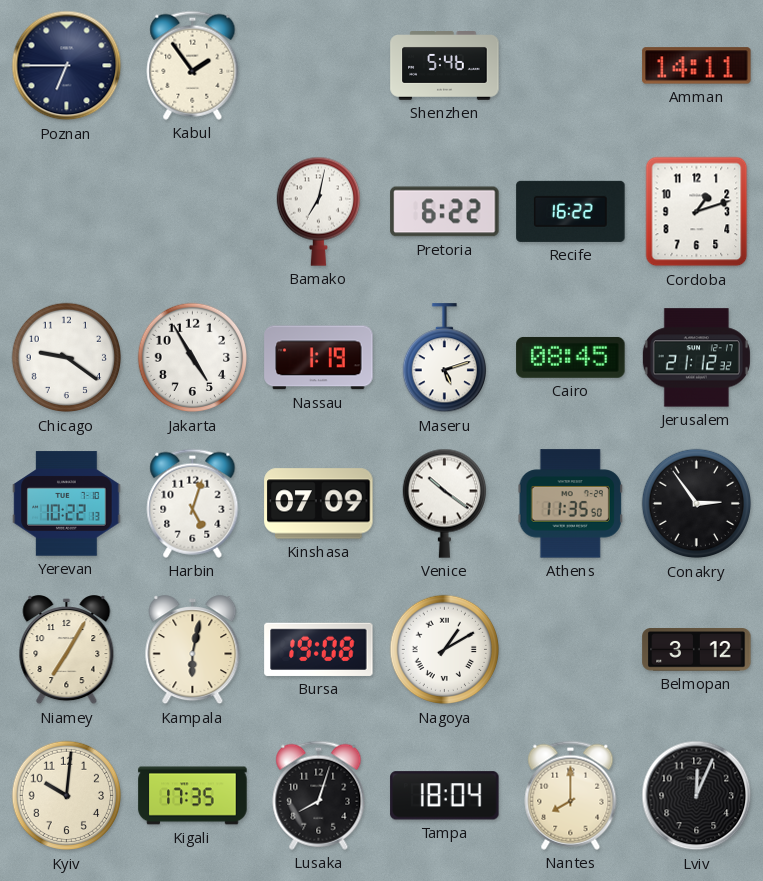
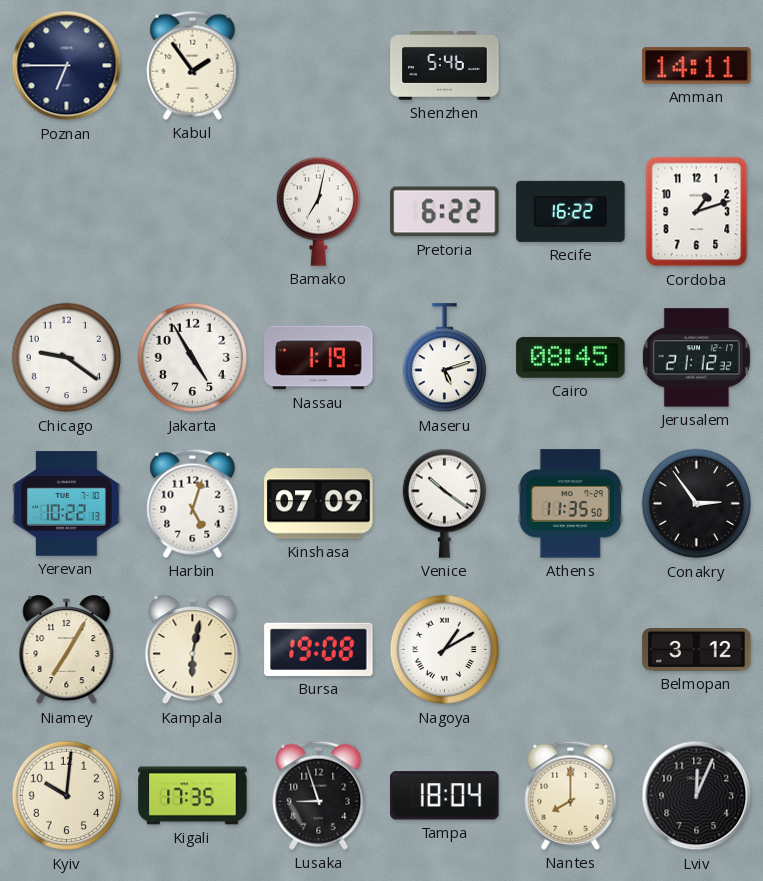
Lusaka: 8:03 -> 8:57 (319, 795)
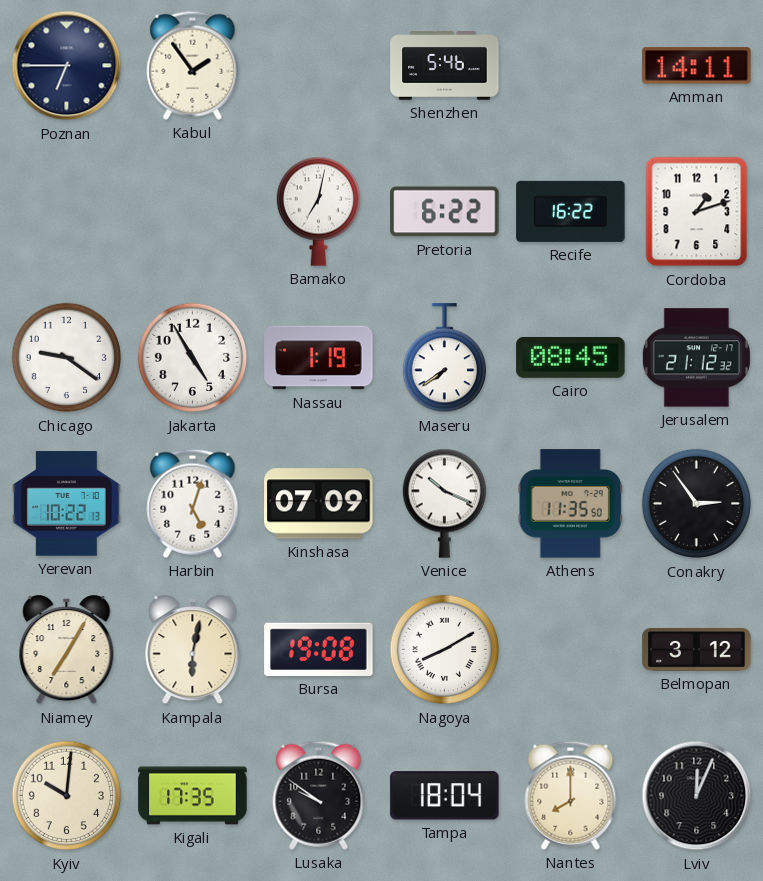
Maseru: 5:12 -> 7:39 (444, 358)
Venice: 10:21 -> 10:19 (444, 503)
Nagoya: 1:10 -> 8:10 (445, 650)
Lusaka: 8:57 -> 9:51 (319, 795)
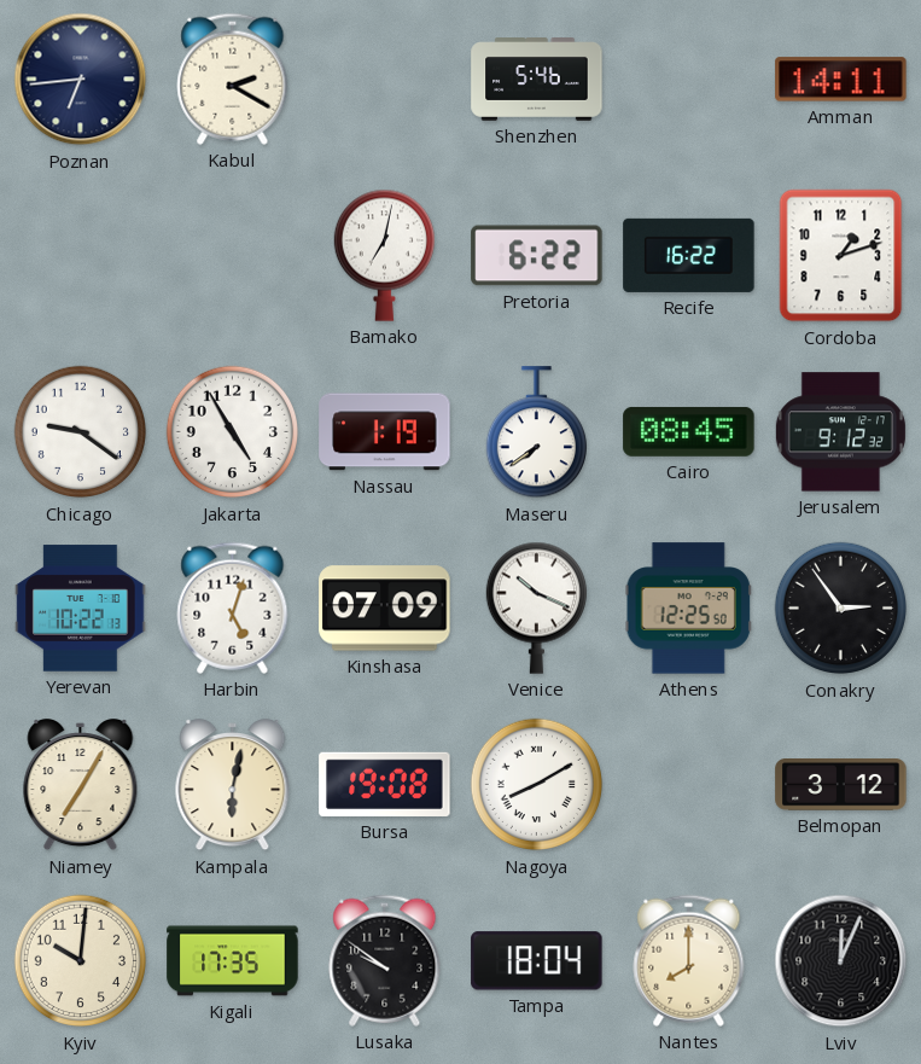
Poznan: 6:45 -> 6:44 (81, 80)
Kabul: 1:54 -> 2:20 (233, 79)
Jerusalem: 21:12 -> 9:12 (840, 432)
Athens: 11:35 -> 12:25 (688, 609)
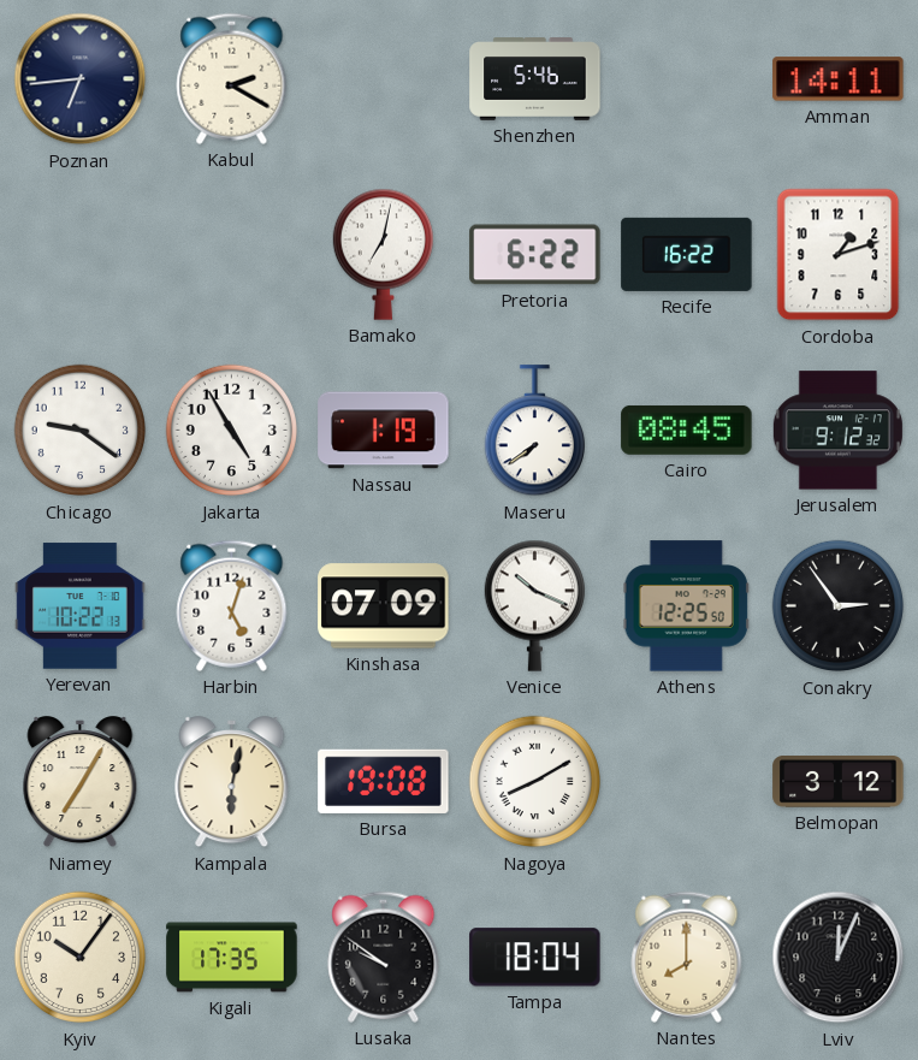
Kyiv: 10:01 -> 10:06 (81, 958)
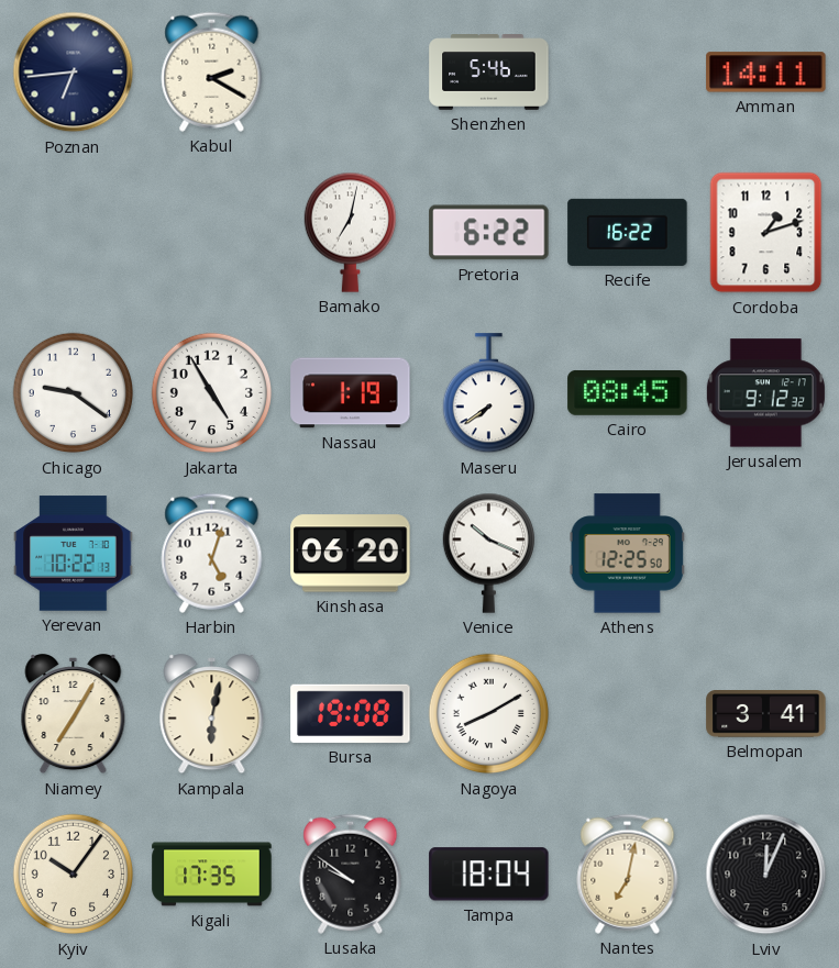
Kinshasa: 07:09 -> 06:20 (351, 554)
Conakry: 2:54 -> none (839, 606)
Belmopan: 3:12 -> 3:41 (766, 714)
Nantes: 8:00 -> 7:02 (628, 874)
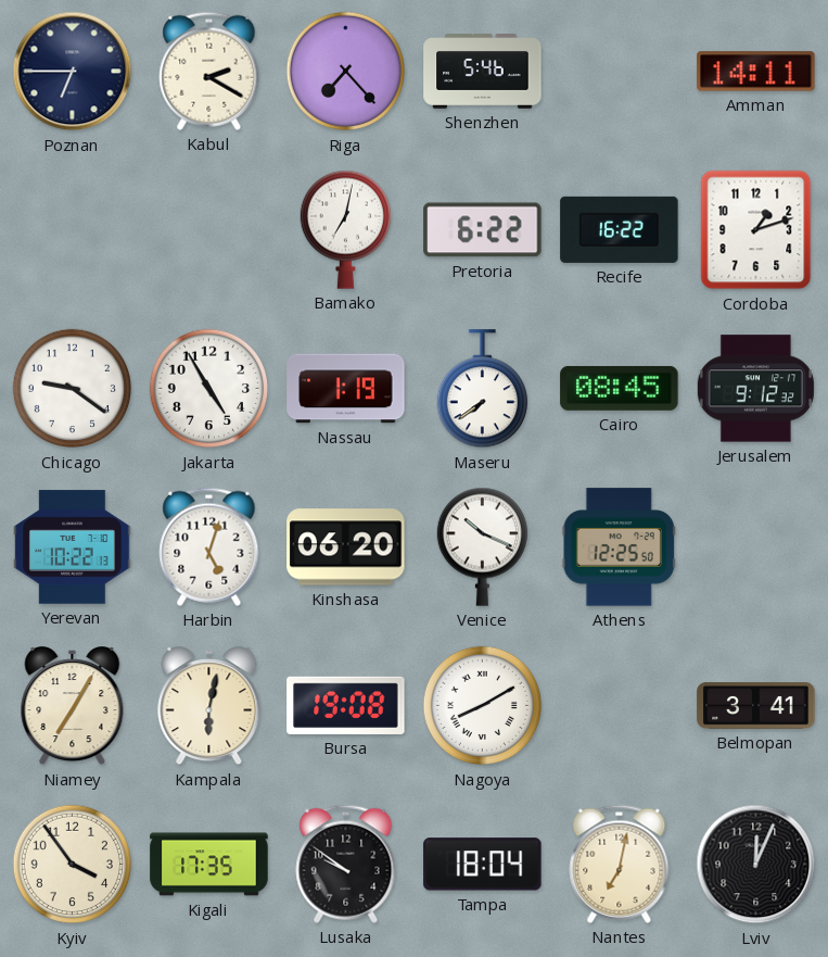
Poznan: 6:44 -> 6:45 (73, 72)
Riga: none -> 7:23 (346, 72)
Kyiv: 10:06 -> 3:54 (73, 865)
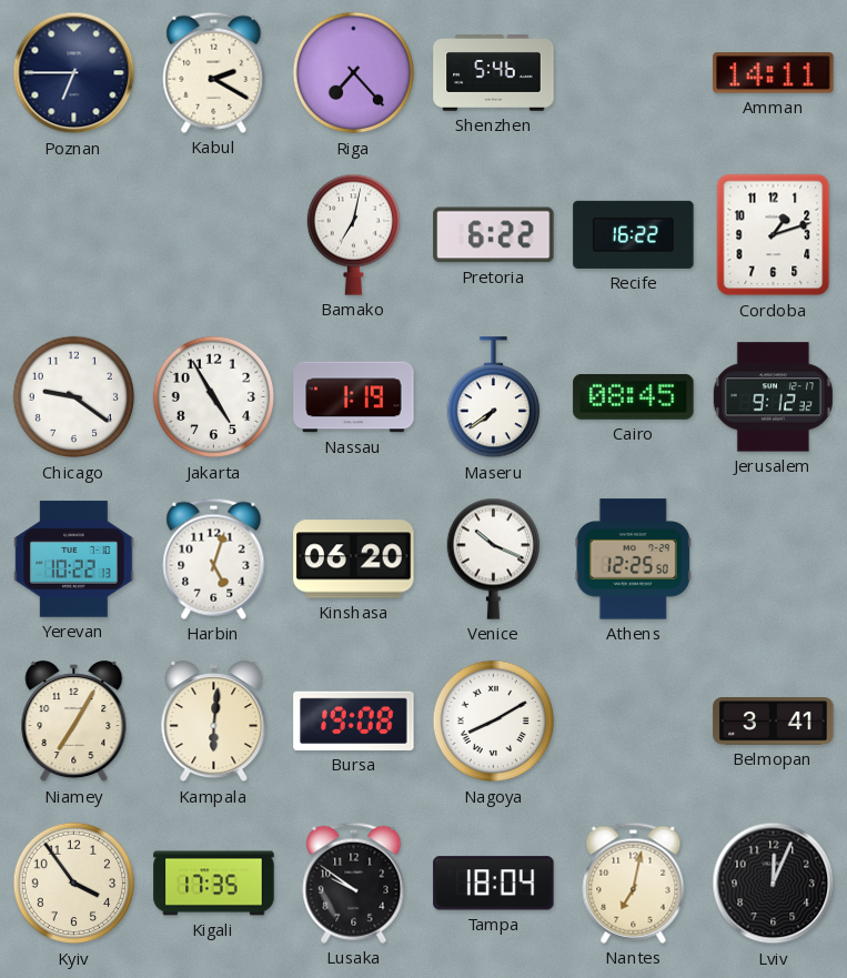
Kampala: 6:02 -> 6:01 (214, 722)
